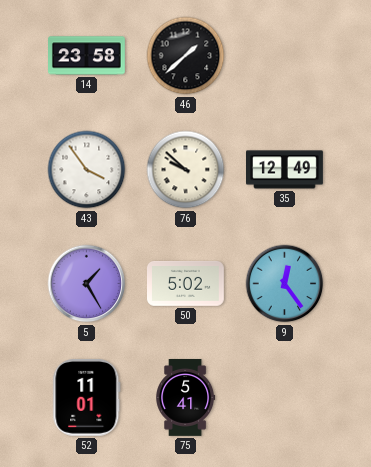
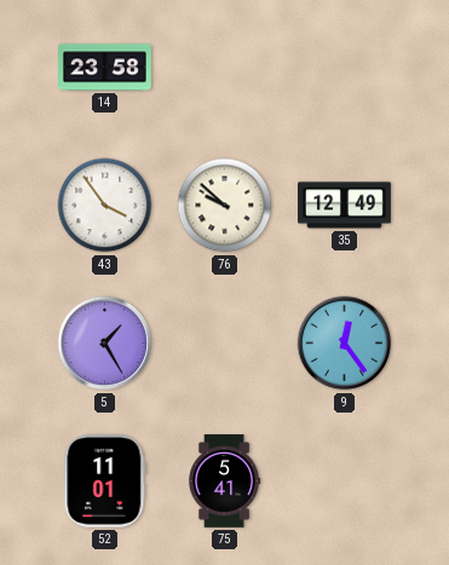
46: 1:38 -> none (186, 56)
50: 5:02 -> none (186, 283)
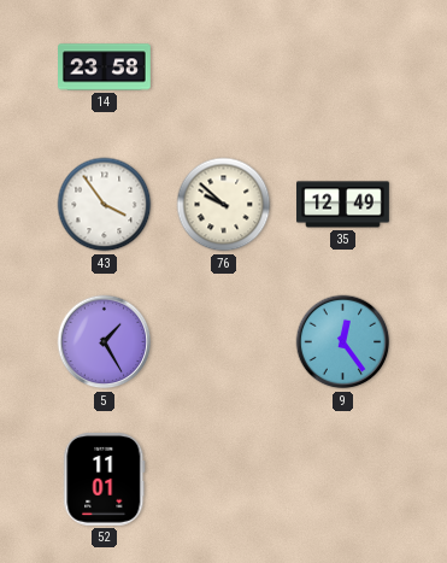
75: 5:41 -> none (225, 482)
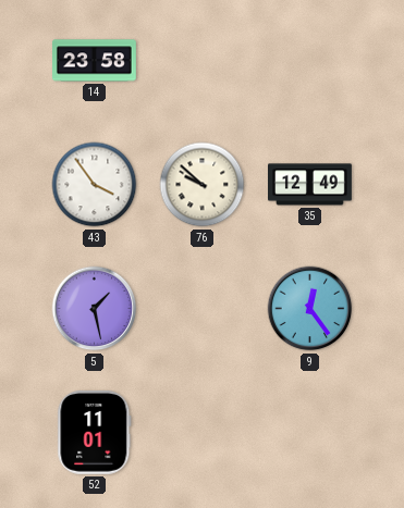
5: 1:25 -> 1:28 (95, 309)
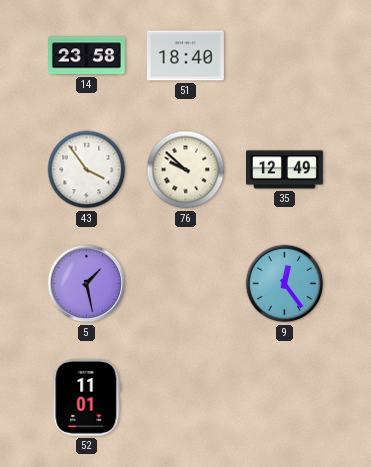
51: none -> 18:40 (186, 56)
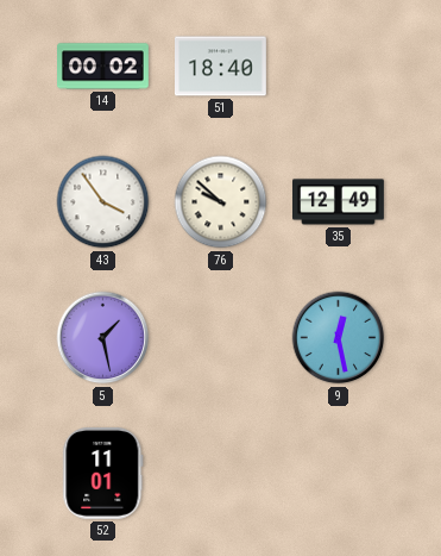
14: 23:58 -> 00:02 (103, 67)
9: 12:24 -> 12:28 (339, 338)
